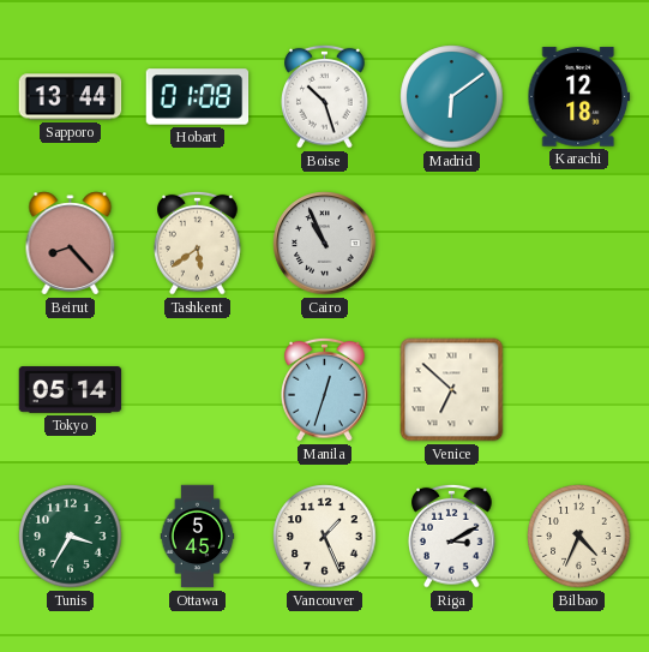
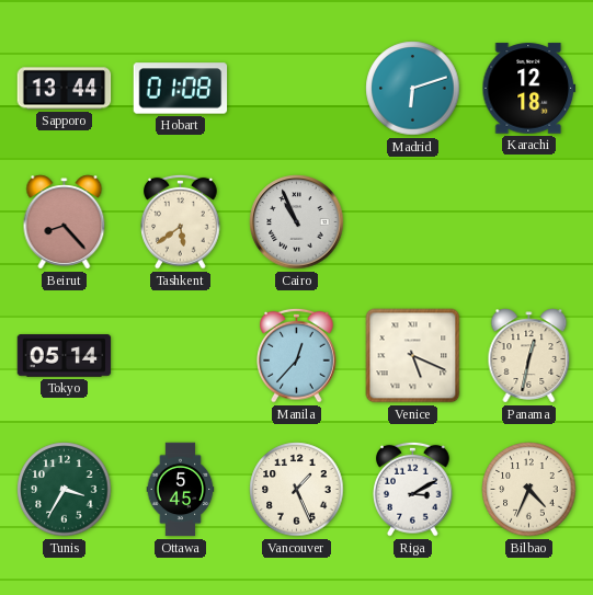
Boise: 10:27 -> none (325, 96)
Madrid: 6:09 -> 6:12 (413, 89)
Manila: 12:33 -> 12:37 (297, 355)
Venice: 6:52 -> 5:19 (413, 356)
Panama: none -> 12:32 (529, 356)
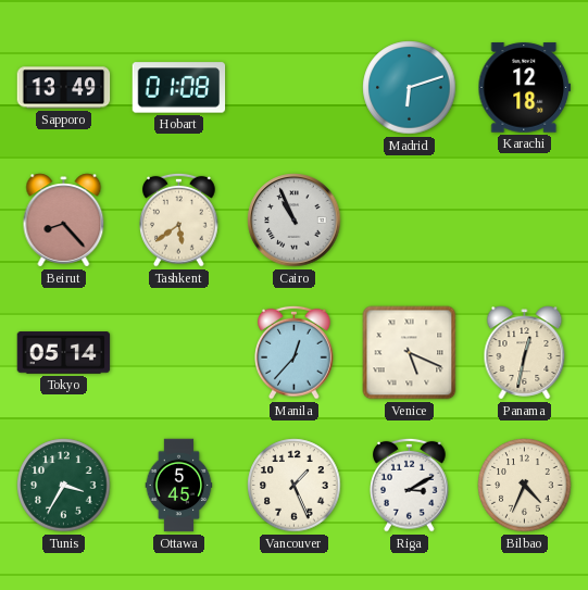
Sapporo: 13:44 -> 13:49 (64, 88)
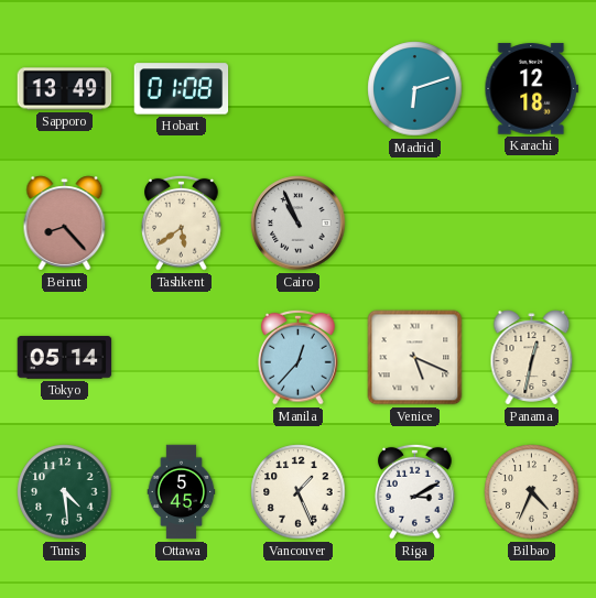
Tunis: 3:35 -> 4:29 (65, 492)
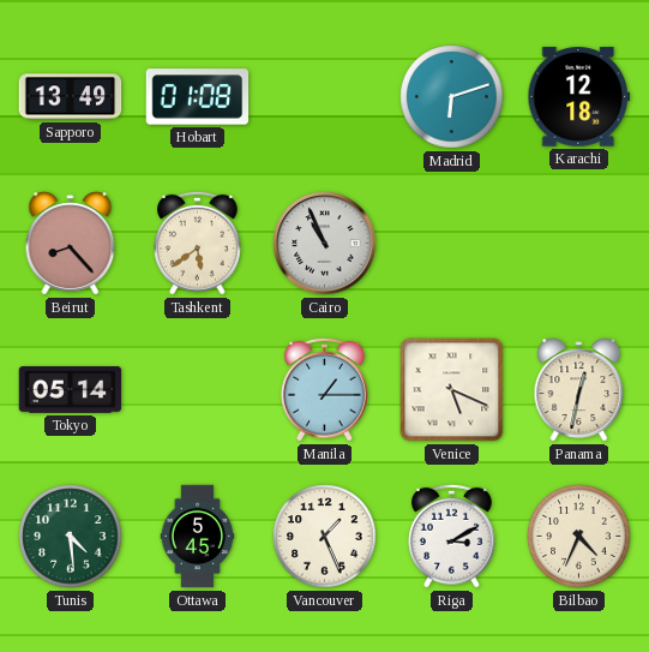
Manila: 12:37 -> 1:15 (325, 389)
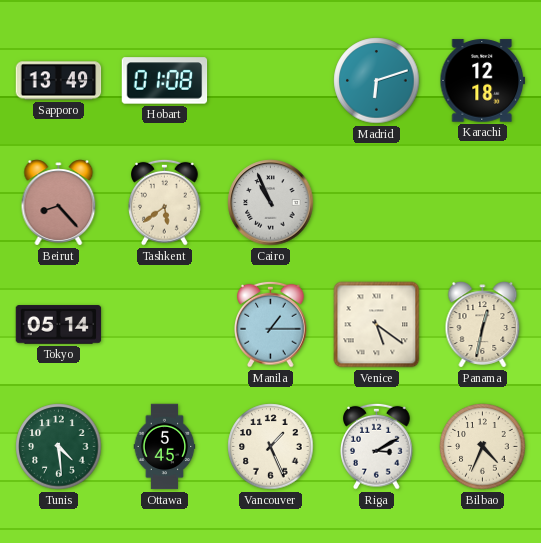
Venice: 5:19 -> 5:21 (377, 325)
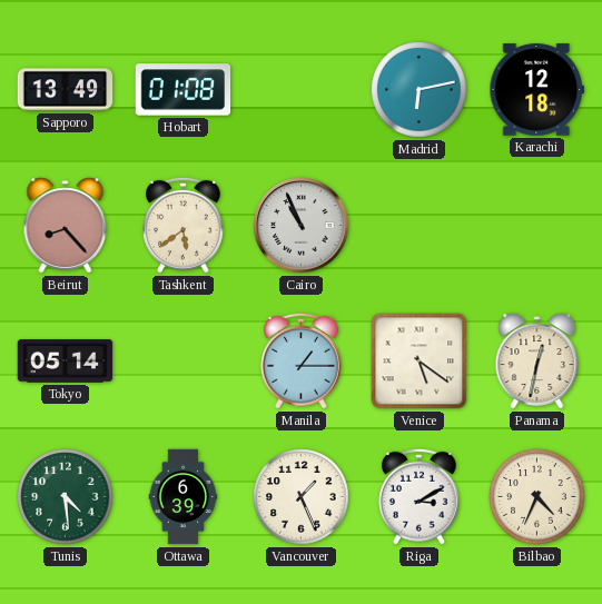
Madrid: 6:12 -> 6:13 (420, 90)
Ottawa: 5:45 -> 6:39 (184, 497)
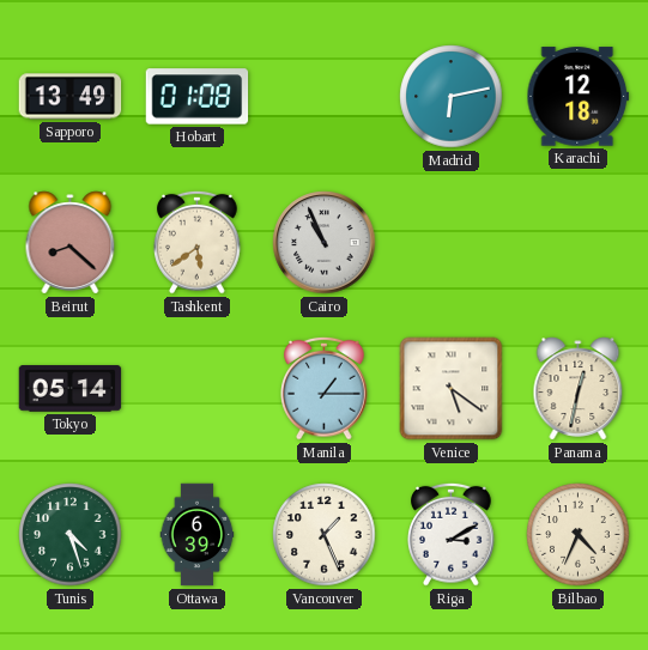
Beirut: 8:23 -> 8:22 (71, 243)
Tunis: 4:29 -> 4:27 (71, 535)
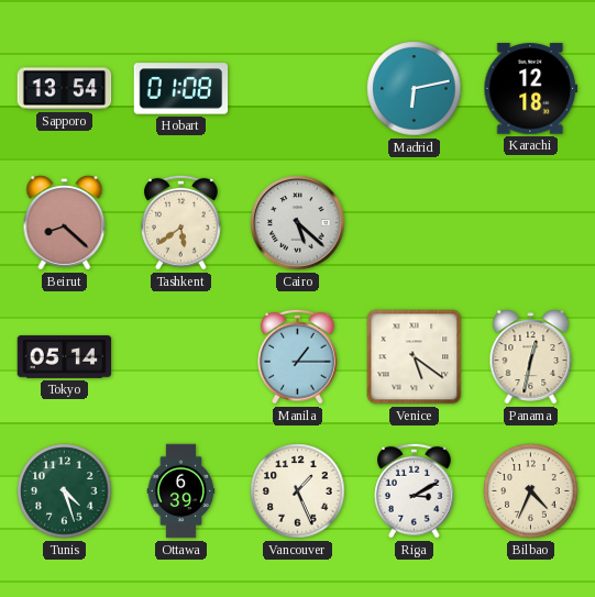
Sapporo: 13:49 -> 13:54 (65, 89)
Cairo: 10:56 -> 5:22 (298, 223)
